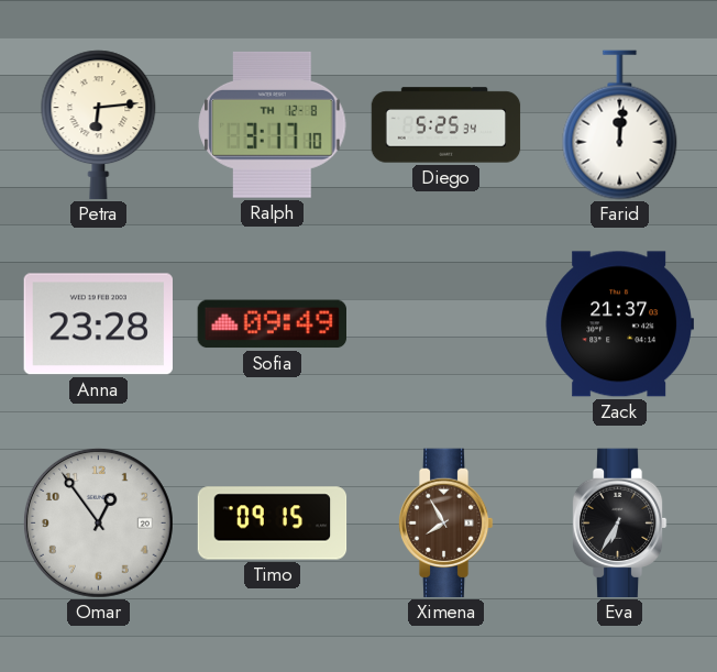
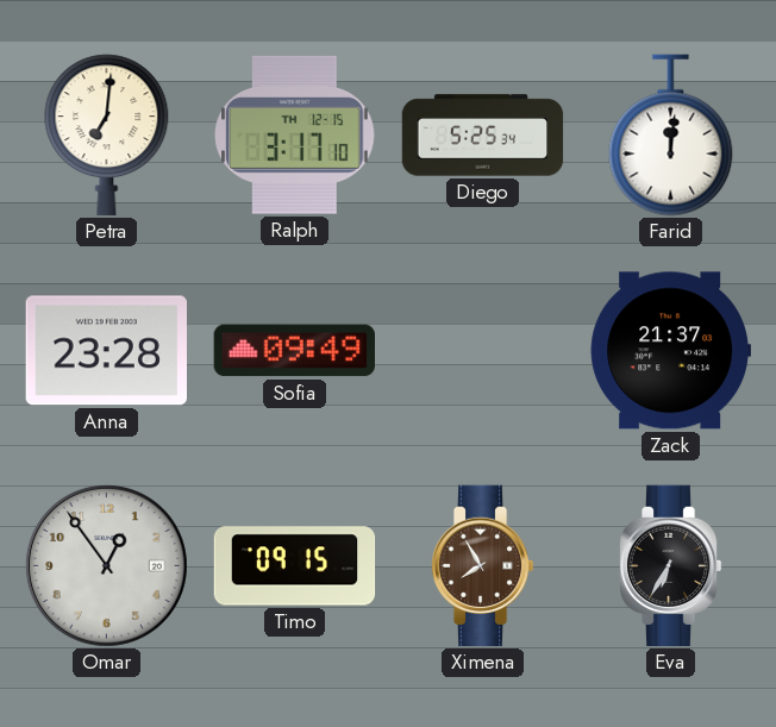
Petra: 6:14 -> 7:01 (107, 136)
Ralph date: TH 12-8 -> TH 12-15 (295, 134)
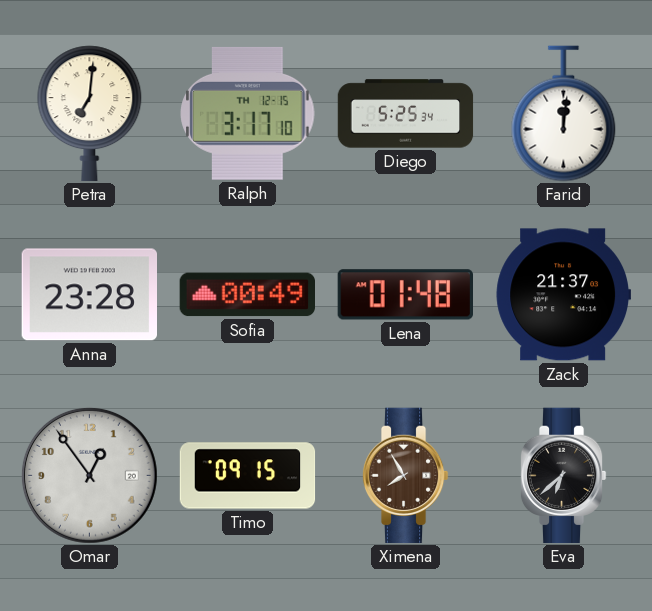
Sofia: 09:49 -> 00:49 (247, 295)
Lena: none -> 01:48 (405, 295)
Eva: 6:35 -> 6:38 (563, 476)
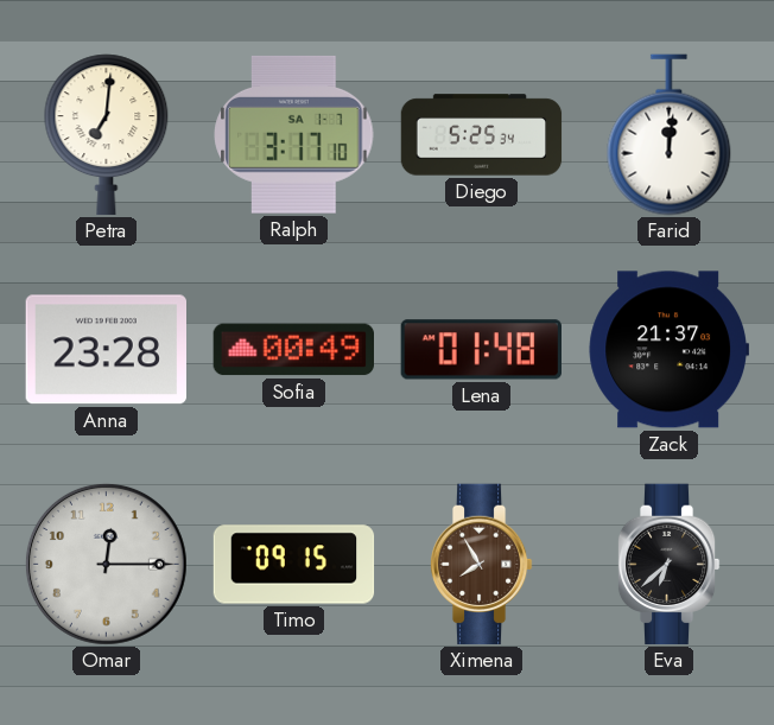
Ralph date: TH 12-15 -> SA 1-7 (294, 134)
Omar: 12:54 -> 12:15 (106, 564)
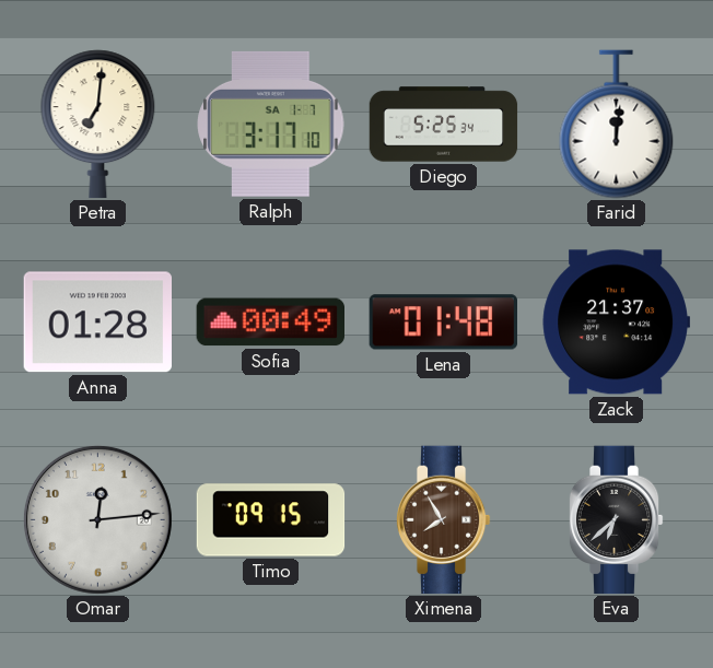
Anna: 23:28 -> 01:28 (97, 323)
Omar: 12:15 -> 12:14 (97, 519)
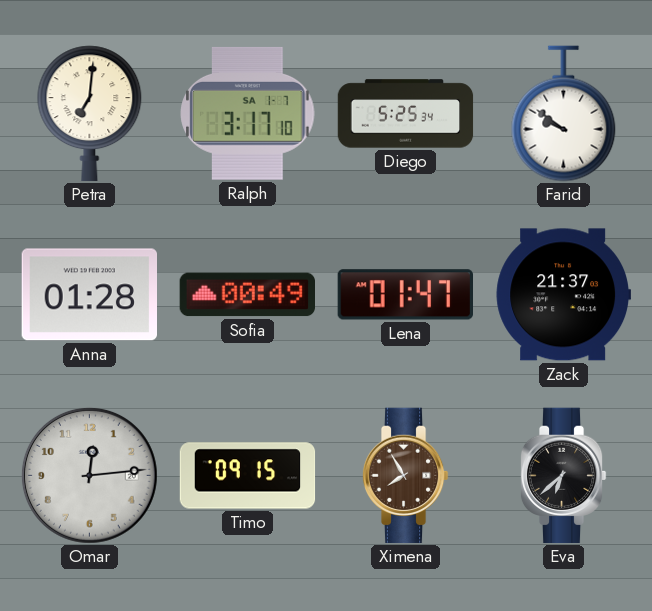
Farid: 12:01 -> 9:51 (564, 114)
Lena: 01:48 -> 01:47 (405, 295)
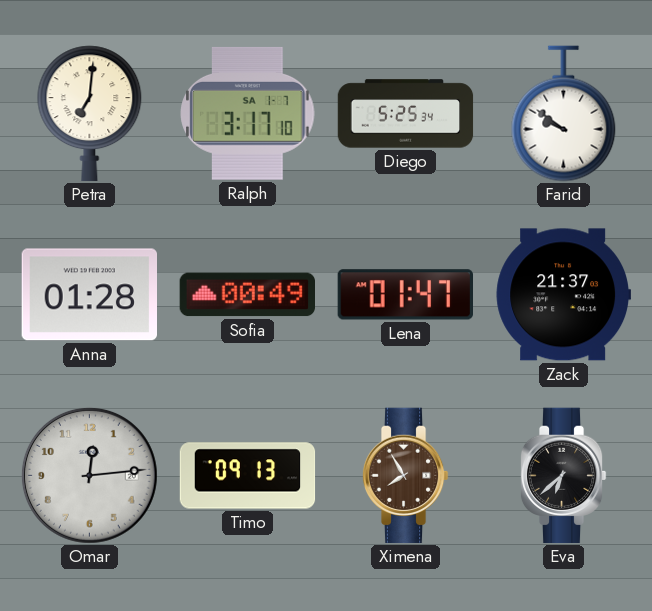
Timo: 09:15 -> 09:13 (248, 476)
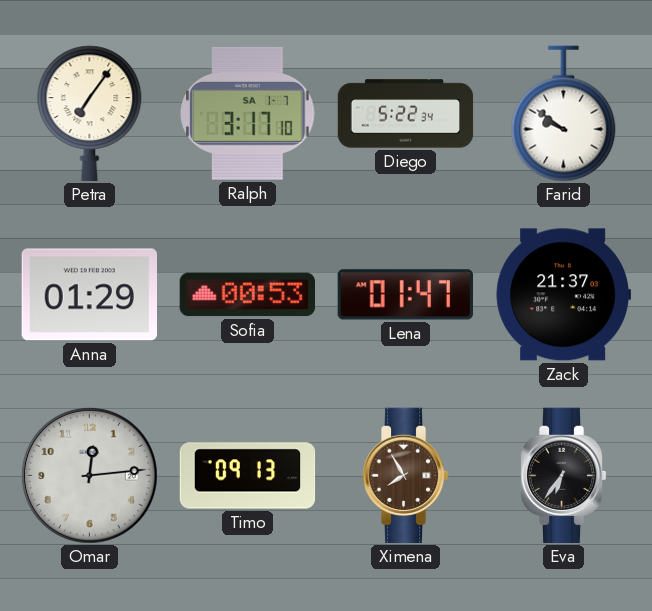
Petra: 7:01 -> 7:06 (90, 114)
Diego: 5:25 -> 5:22 (406, 114)
Anna: 01:28 -> 01:29 (89, 295)
Sofia: 00:49 -> 00:53 (247, 295)
Eva: 6:38 -> 6:36 (563, 476)
